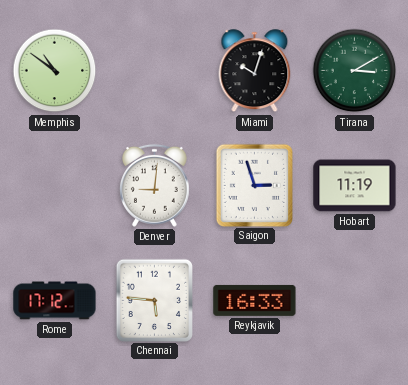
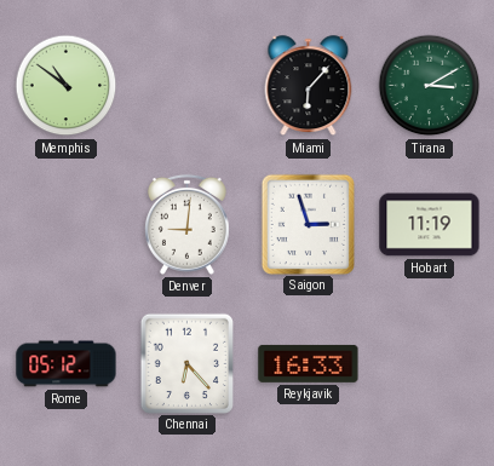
Miami: 10:03 -> 6:07 (309, 86)
Rome: 17:12 -> 05:12 (67, 364)
Chennai: 5:46 -> 6:23 (186, 363)
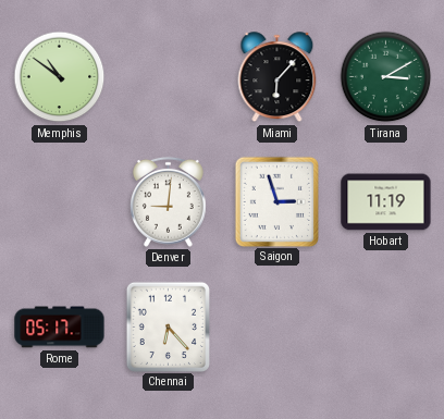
Rome: 05:12 -> 05:17 (60, 328)
Reykjavik: 16:33 -> none (309, 363)
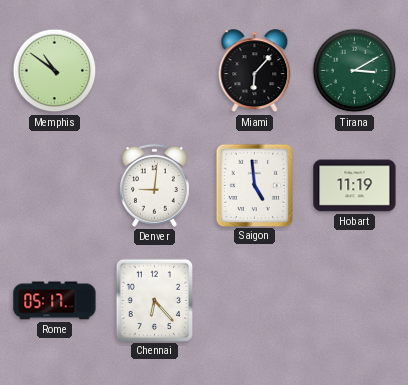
Saigon: 2:57 -> 4:59 (254, 185)
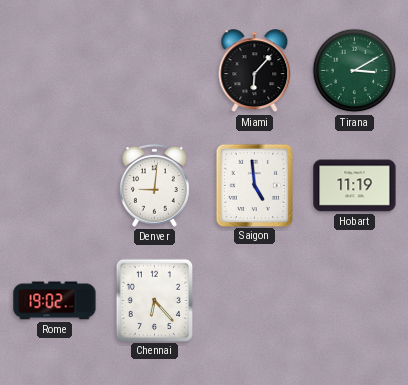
Memphis: 10:51 -> none (55, 71)
Rome: 05:17 -> 19:02 (55, 301)
